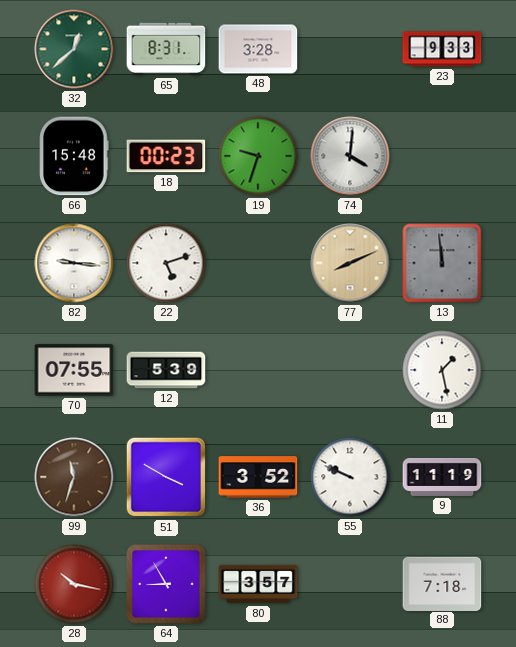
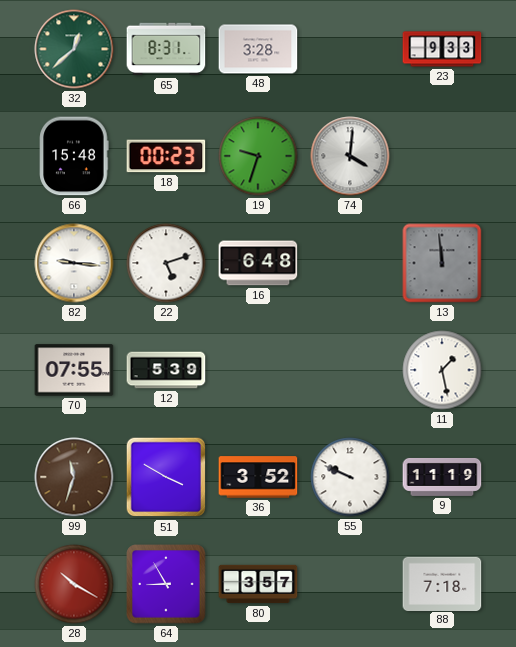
16: none -> 6:48 (258, 263)
77: 8:11 -> none (350, 263)
28: 10:17 -> 10:20 (74, 584)
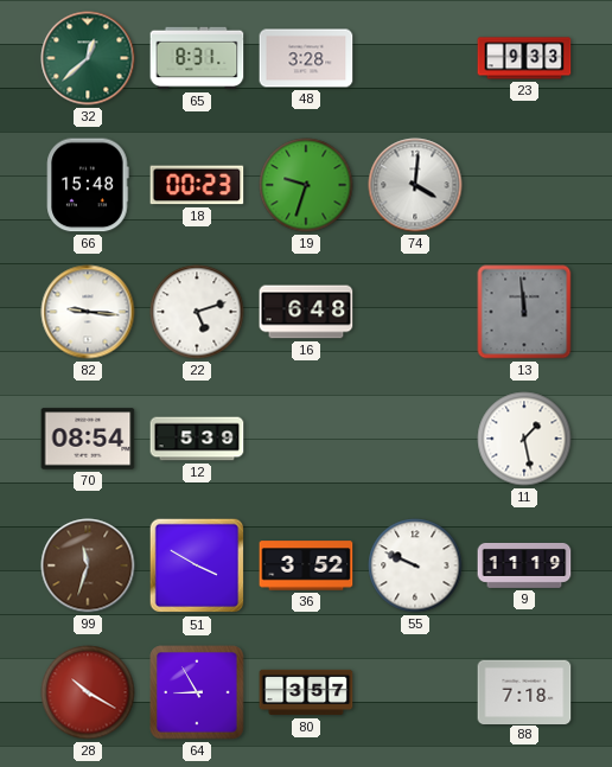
70: 07:55 -> 08:54 (88, 439)
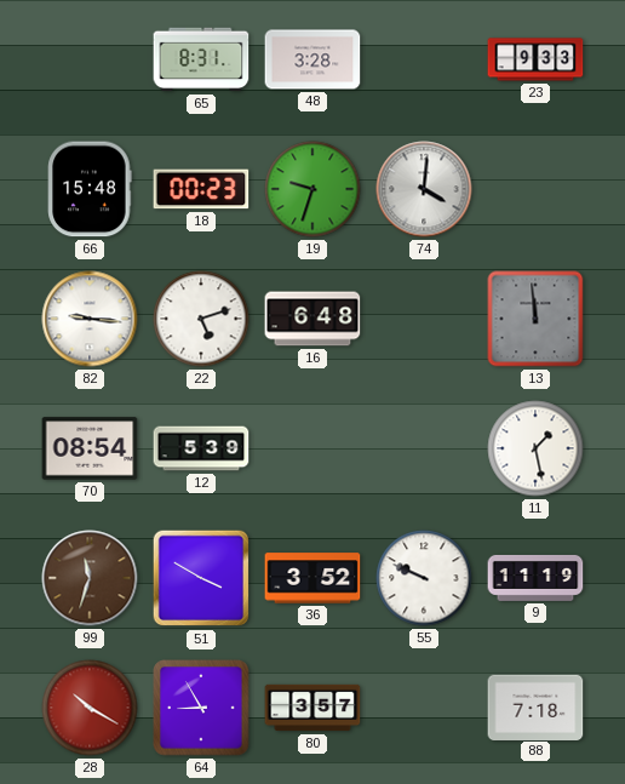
32: 12:38 -> none (88, 58)
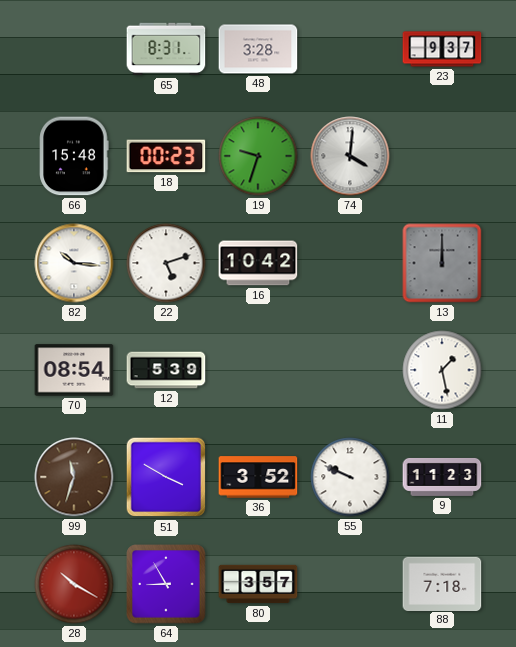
23: 9:33 -> 9:37 (442, 49)
82: 9:16 -> 10:16 (74, 263)
16: 6:48 -> 10:42 (258, 263)
13: 11:59 -> 12:00 (442, 263)
9: 11:19 -> 11:23 (442, 477)
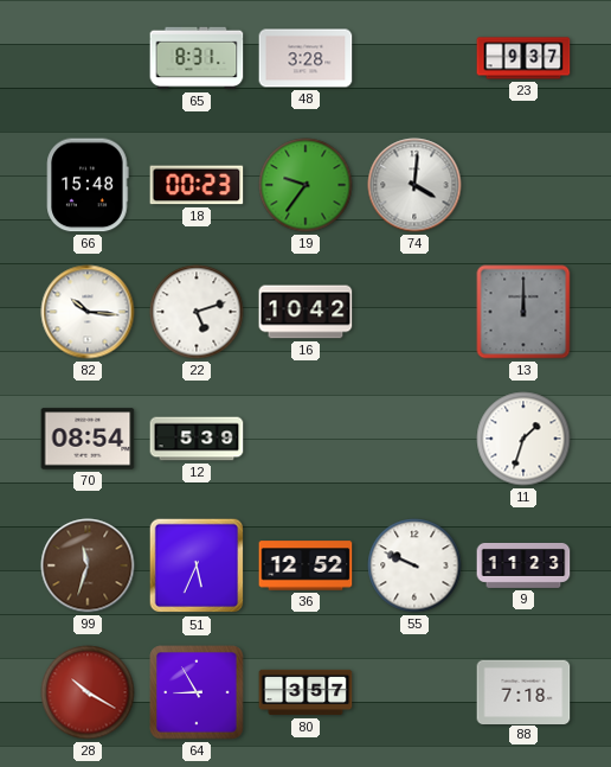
19: 9:33 -> 9:36 (305, 185)
11: 1:28 -> 1:33 (523, 439)
51: 3:50 -> 5:34 (197, 565)
36: 3:52 -> 12:52 (305, 565)
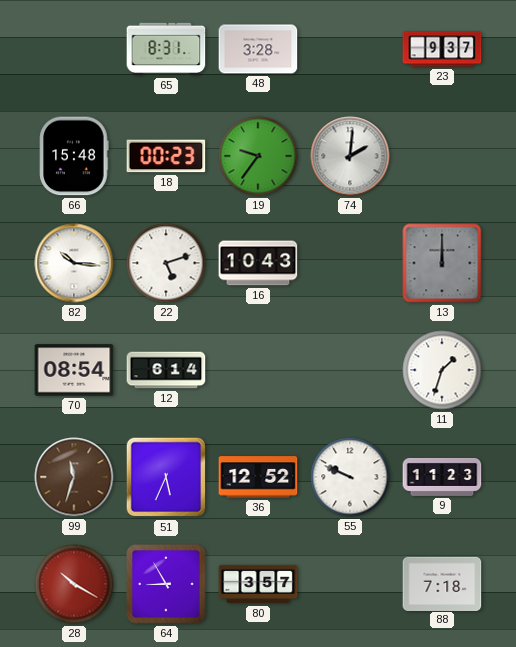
74: 4:01 -> 2:01 (350, 156)
16: 10:42 -> 10:43 (258, 263)
12: 5:39 -> 6:14 (166, 370)
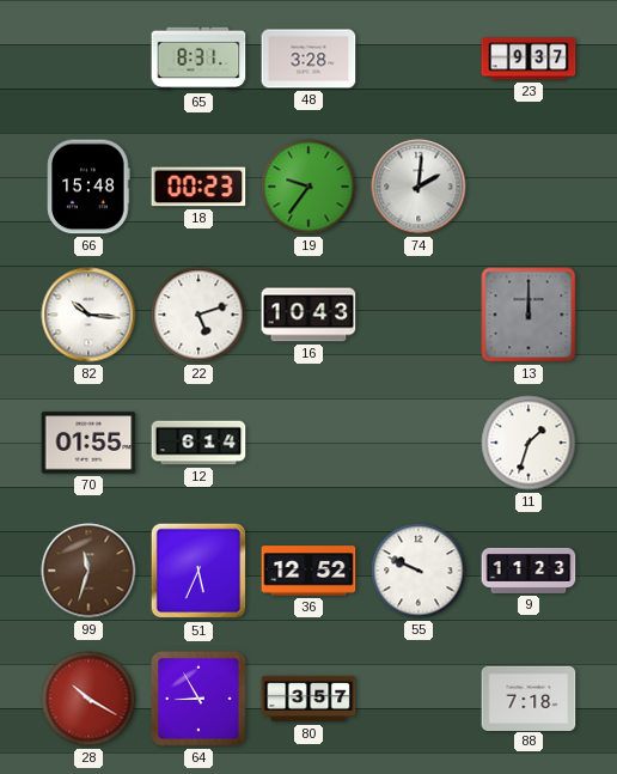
70: 08:54 -> 01:55 (88, 443)
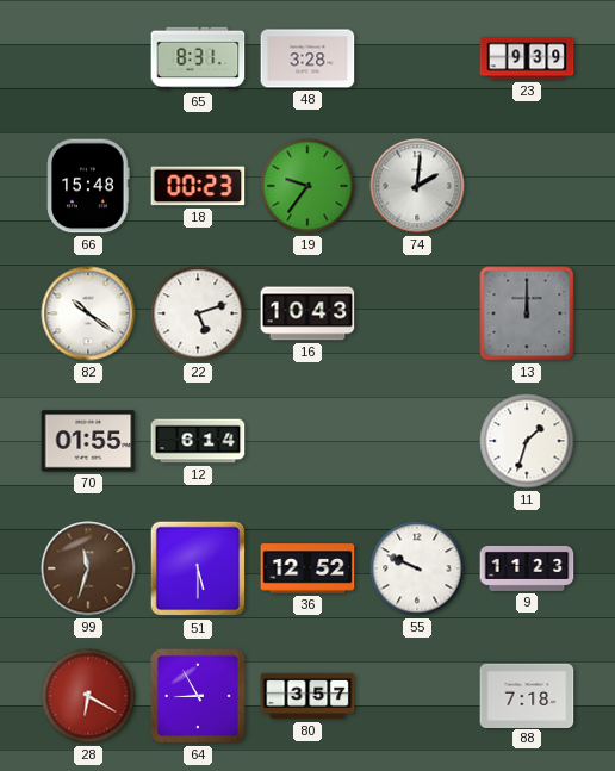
23: 9:37 -> 9:39 (527, 58)
82: 10:16 -> 10:21 (88, 313)
51: 5:34 -> 5:30 (198, 568)
28: 10:20 -> 6:20 (88, 696)
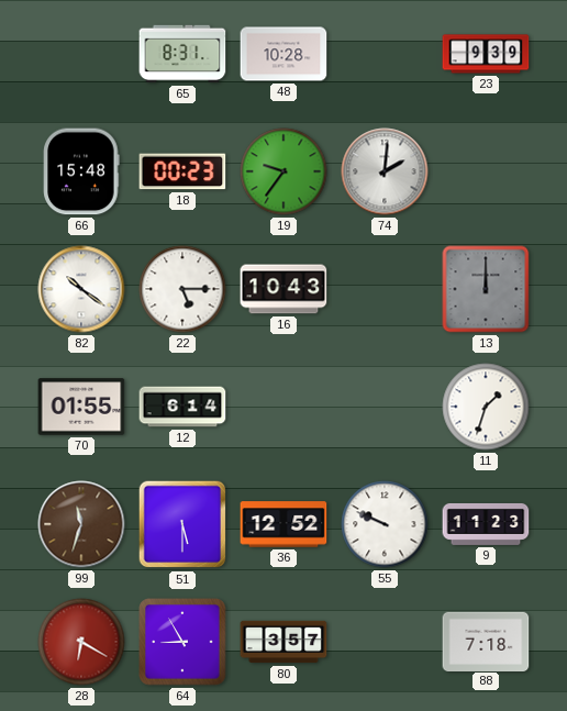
48: 3:28 -> 10:28 (283, 54)
22: 5:12 -> 5:15 (182, 289)
